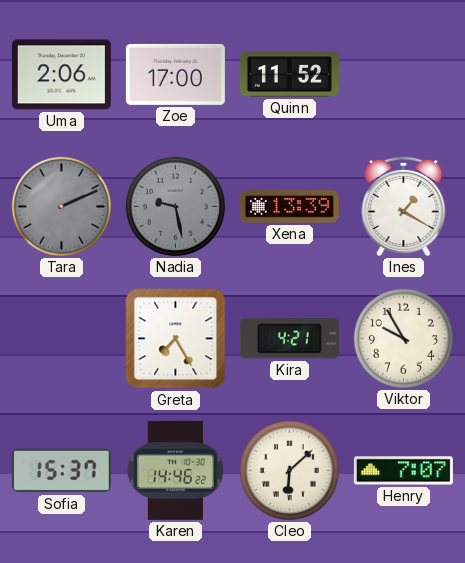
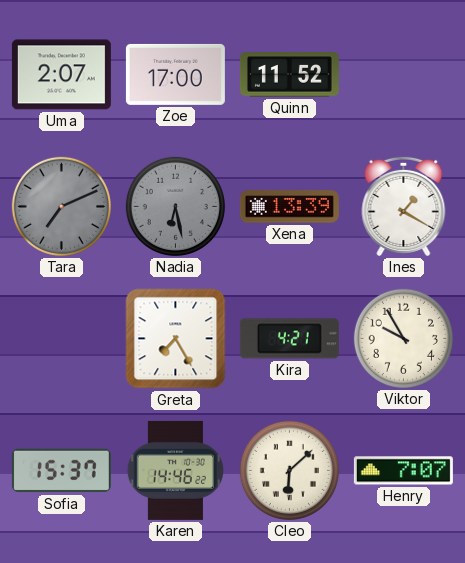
Uma: 2:06 -> 2:07 (61, 75)
Tara: 2:11 -> 7:11 (61, 206)
Nadia: 9:28 -> 6:28 (175, 206)
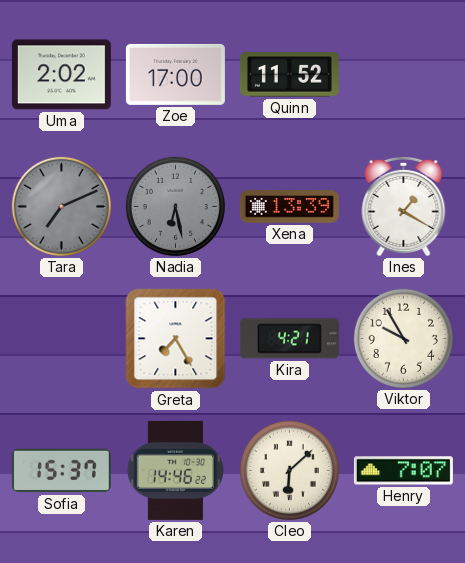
Uma: 2:07 -> 2:02 (61, 75)
